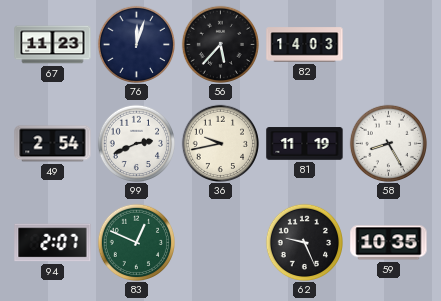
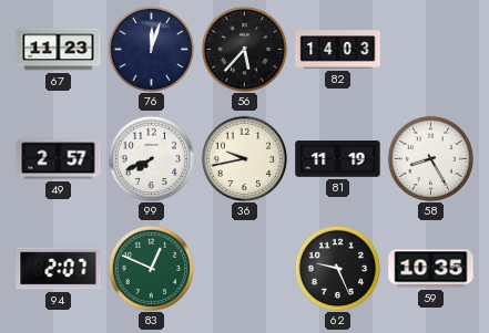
49: 2:54 -> 2:57 (59, 159)
99: 2:41 -> 7:41 (151, 158)
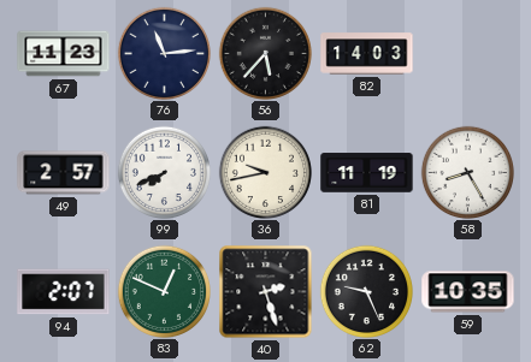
76: 12:03 -> 11:14 (164, 53)
40: none -> 2:27 (266, 292)
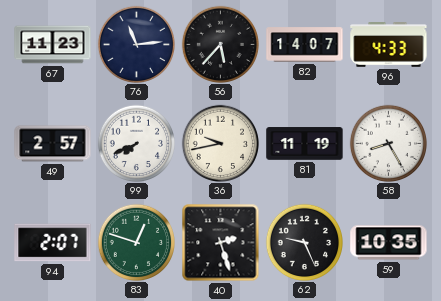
82: 14:03 -> 14:07 (305, 45)
96: none -> 4:33 (389, 45)
83: 12:49 -> 12:48 (136, 242)
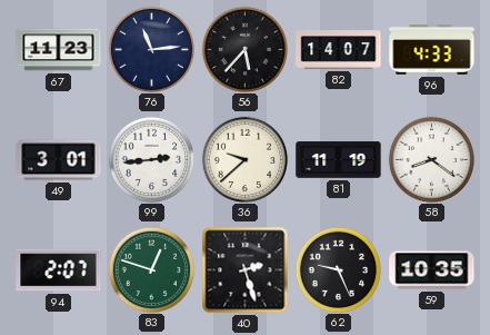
49: 2:57 -> 3:01 (59, 160)
99: 7:41 -> 2:44 (151, 159)
36: 9:43 -> 9:38 (244, 159)
58: 8:25 -> 8:21 (431, 159)
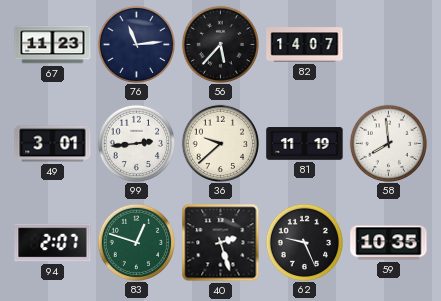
96: 4:33 -> none (432, 50)
58: 8:21 -> 7:59 (388, 143)
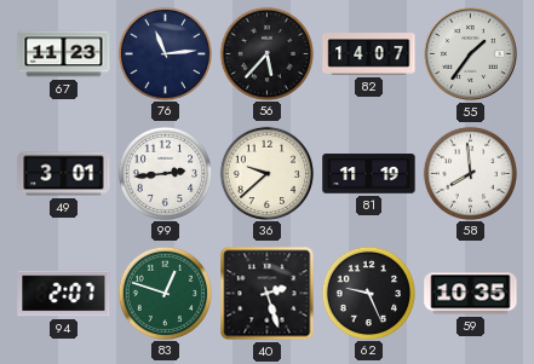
55: none -> 1:36 (470, 53)
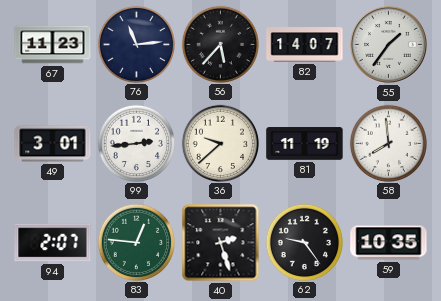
83: 12:48 -> 12:46 (136, 242)
62: 9:26 -> 9:24 (304, 242)
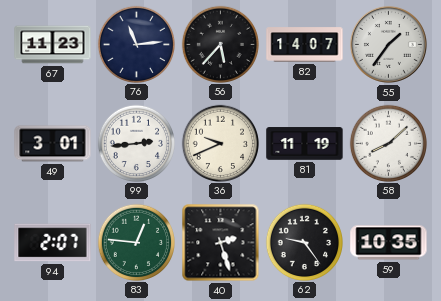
36: 9:38 -> 9:41 (220, 143)
58: 7:59 -> 8:08 (388, 143)
